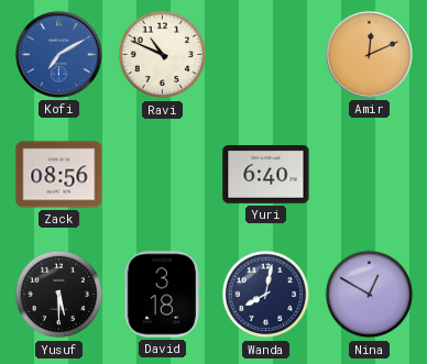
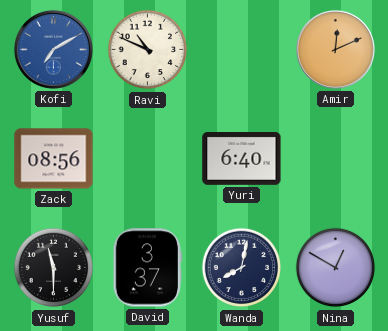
Yusuf: 5:30 -> 11:30 (54, 268)
David: 3:18 -> 3:37 (147, 268)
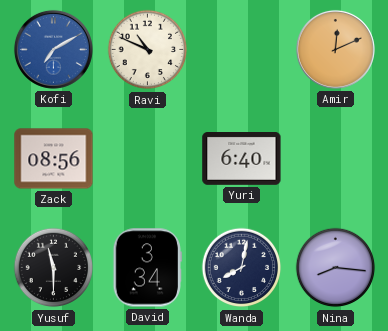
David: 3:37 -> 3:34 (147, 268)
Nina: 12:50 -> 8:16 (336, 268)
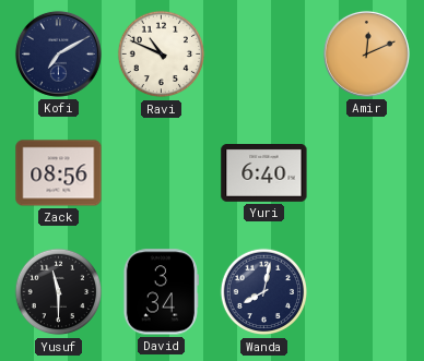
Kofi dial: blue -> navy (58, 53)
Nina: 8:16 -> none (336, 268)
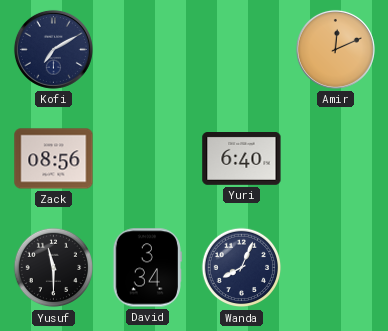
Ravi: 10:49 -> none (162, 55)
Wanda: 8:02 -> 8:04 (242, 268)
